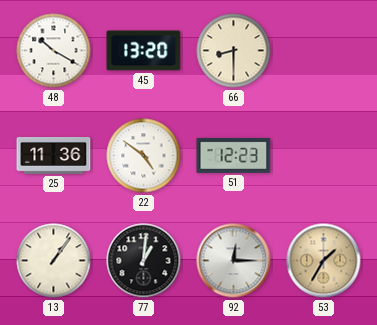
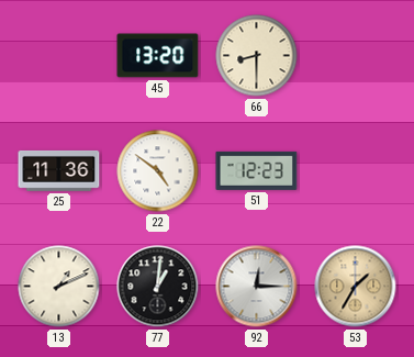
48: 10:20 -> none (54, 51)
13: 1:06 -> 1:11 (59, 287)
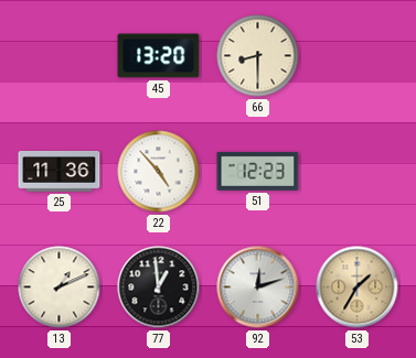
22: 4:51 -> 4:53 (159, 172)
77: 1:01 -> 12:59 (159, 288)
92: 12:15 -> 12:12 (258, 288)
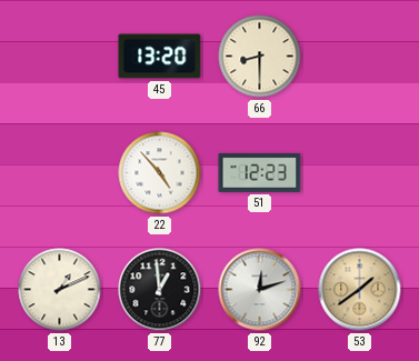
25: 11:36 -> none (60, 171)
53: 1:35 -> 1:39 (360, 290)
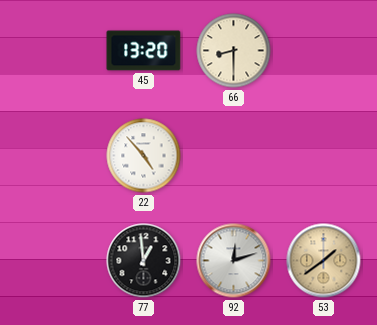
51: 12:23 -> none (260, 172)
13: 1:11 -> none (60, 290)
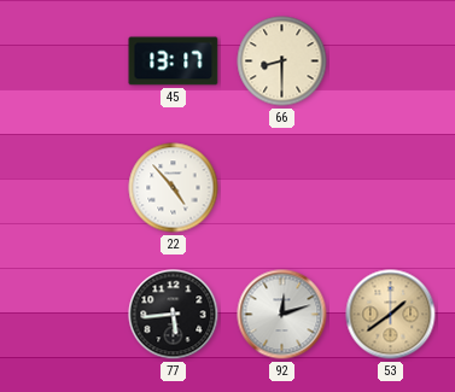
45: 13:20 -> 13:17 (174, 62)
77: 12:59 -> 5:44 (174, 315)
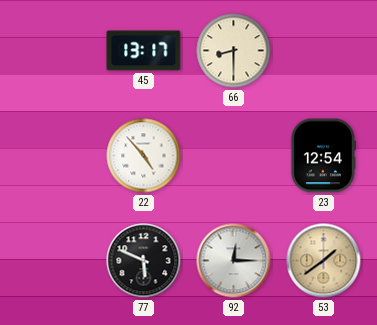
23: none -> 12:54 (323, 156)
77: 5:44 -> 5:49 (144, 261)
92: 12:12 -> 12:15 (234, 261)
